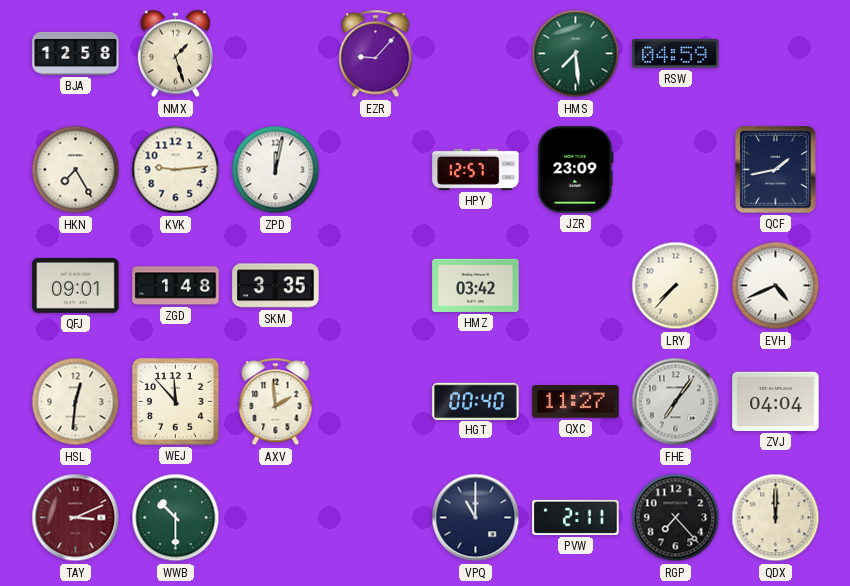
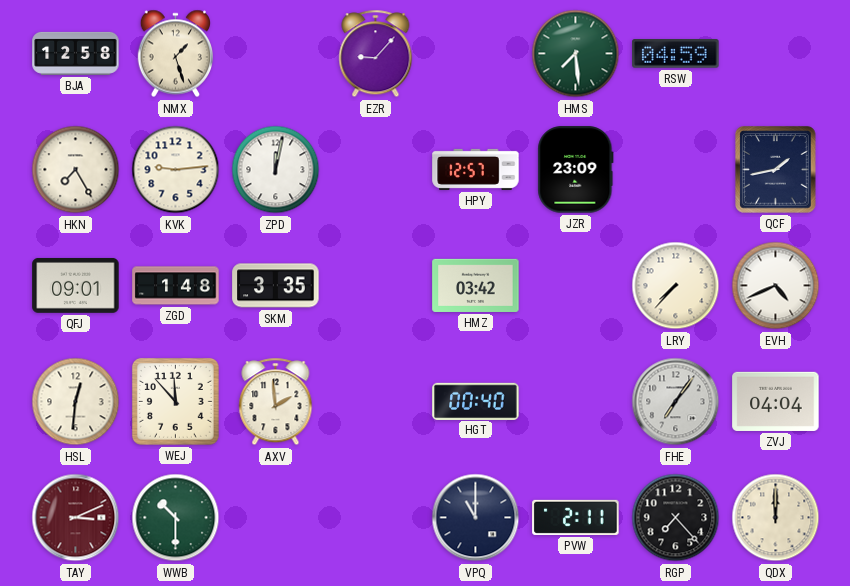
QXC: 11:27 -> none (576, 402)
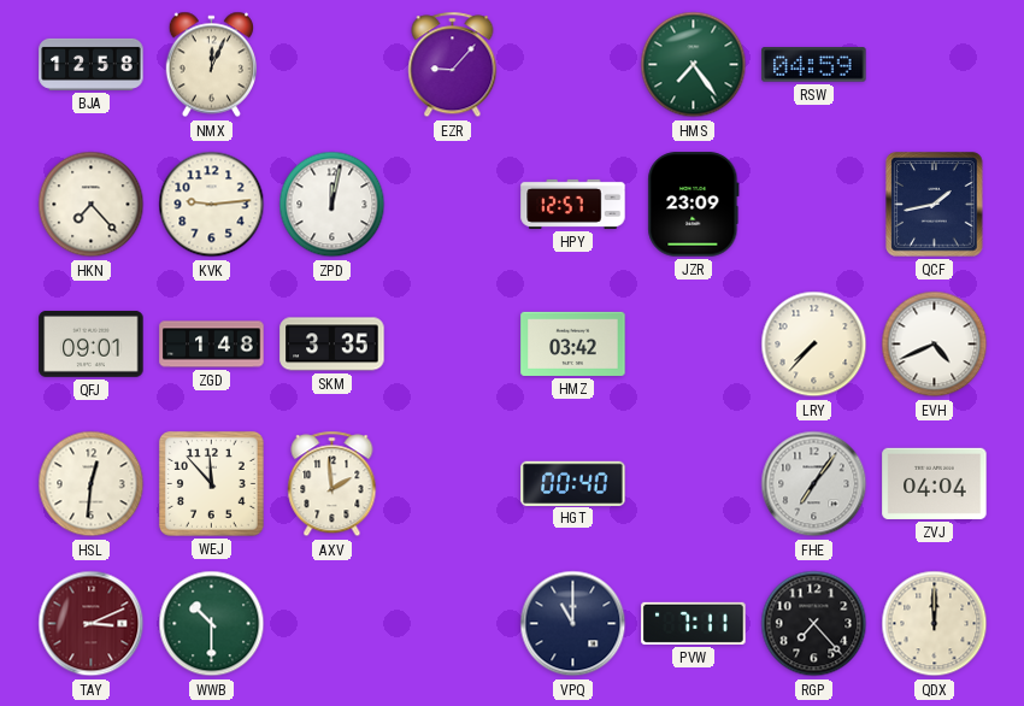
NMX: 1:27 -> 12:04 (211, 65)
HMS: 7:29 -> 7:24 (694, 65)
HKN: 7:25 -> 7:23 (92, 205)
PVW: 2:11 -> 7:11 (694, 623)
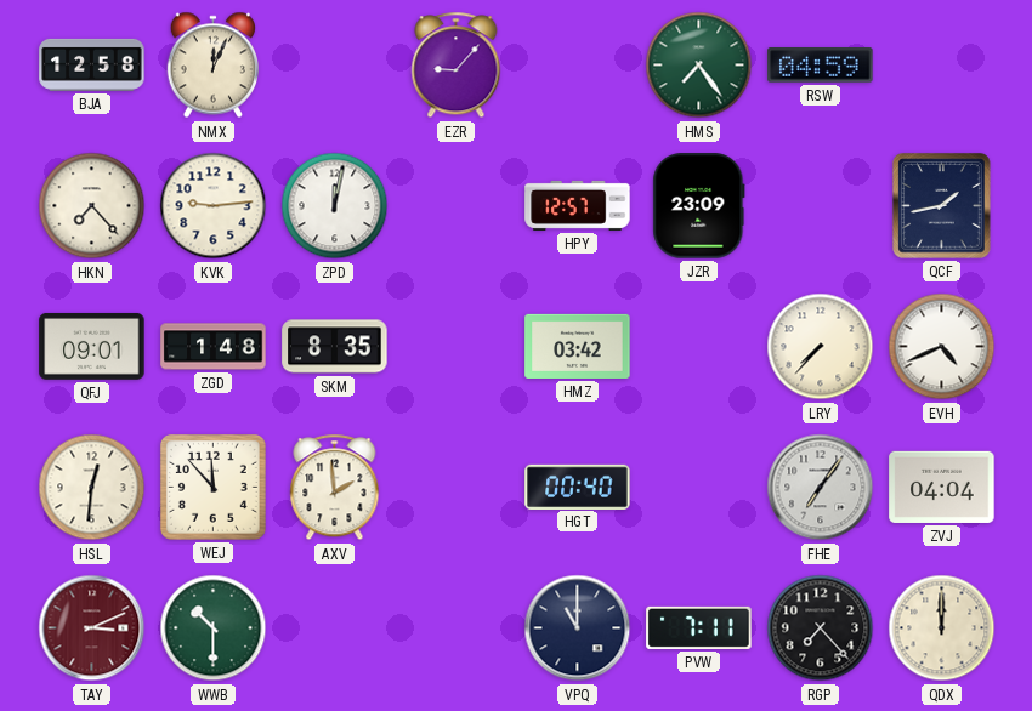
SKM: 3:35 -> 8:35 (335, 347)
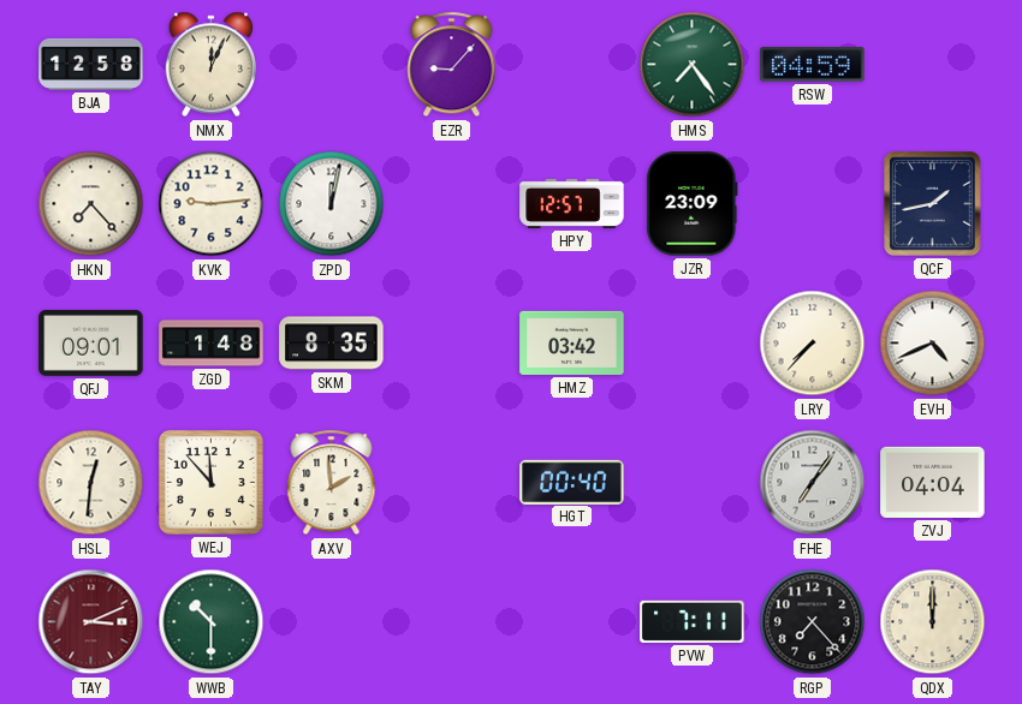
VPQ: 11:00 -> none (578, 628)
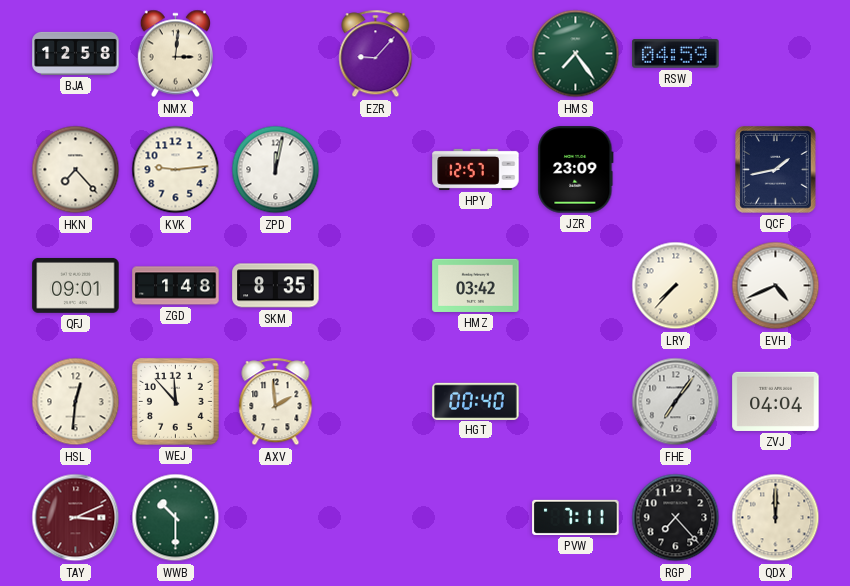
NMX: 12:04 -> 3:01 (175, 54)
